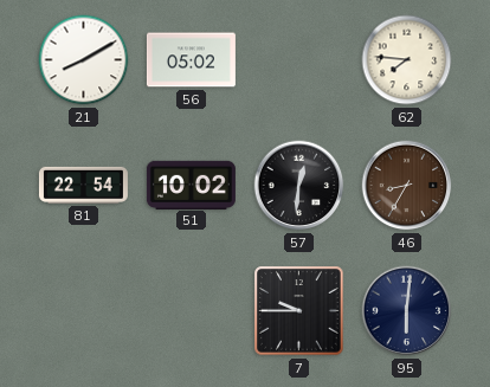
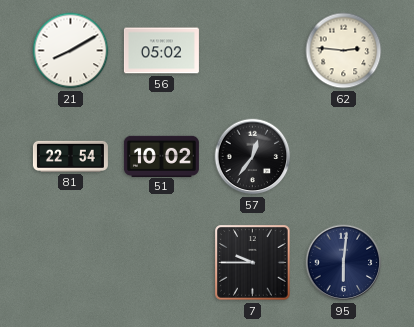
62: 7:46 -> 2:46 (344, 51)
57: 12:31 -> 12:36 (253, 157)
46: 8:35 -> none (407, 186)
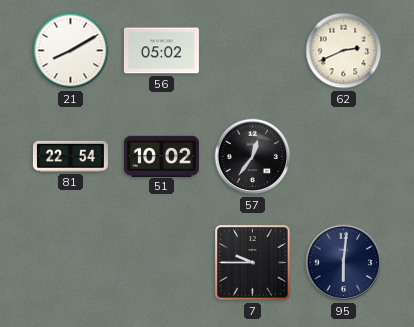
62: 2:46 -> 2:41 (344, 51)
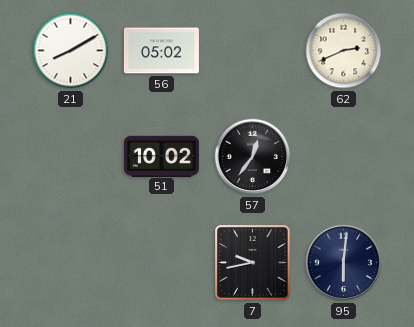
81: 22:54 -> none (70, 156)
7: 9:45 -> 9:43 (253, 263)
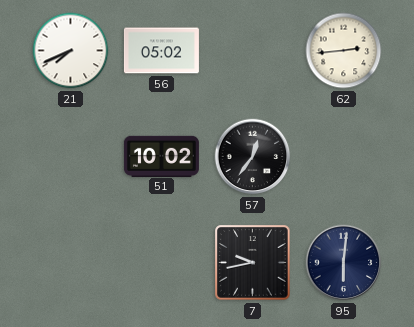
21: 8:10 -> 7:41 (71, 51)
62: 2:41 -> 2:44 (344, 51)
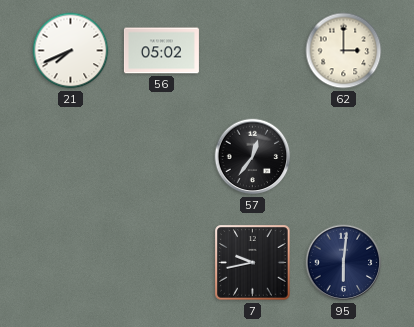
62: 2:44 -> 3:00 (344, 51)
51: 10:02 -> none (161, 156)
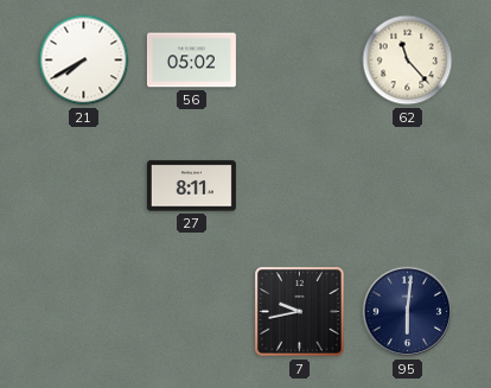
21: 7:41 -> 7:40 (84, 61)
62: 3:00 -> 11:23 (408, 61)
27: none -> 8:11 (191, 186)
57: 12:36 -> none (253, 157)
